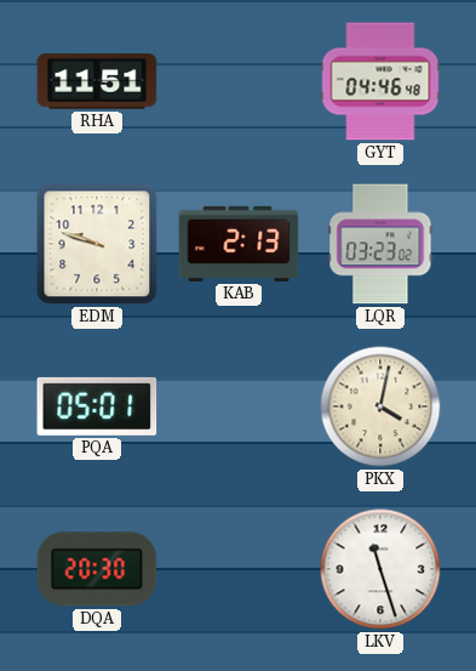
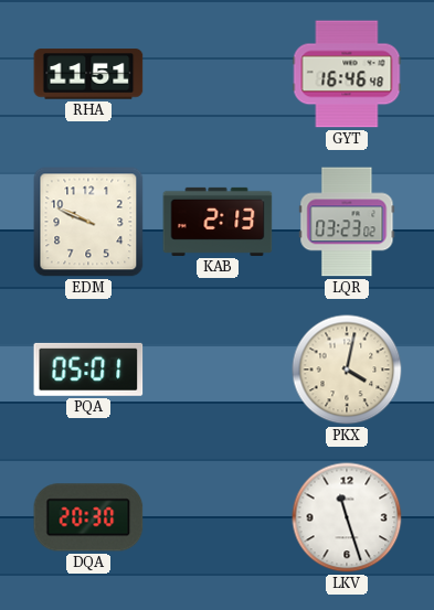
GYT: 04:46 -> 16:46 (347, 74)
EDM: 9:48 -> 9:49 (88, 222)
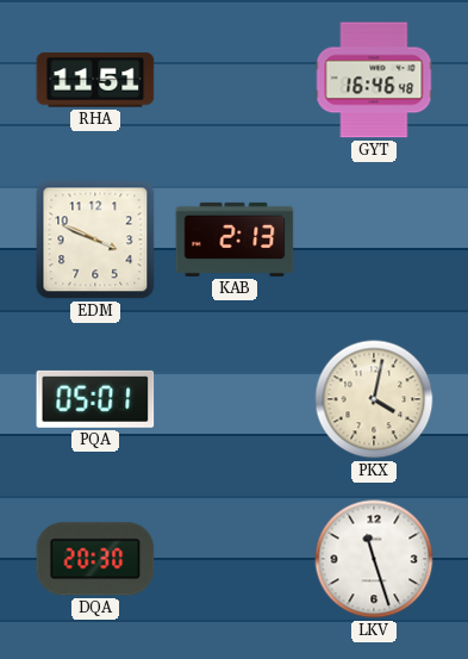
EDM: 9:49 -> 3:49 (95, 240)
LQR: 03:23 -> none (347, 222)
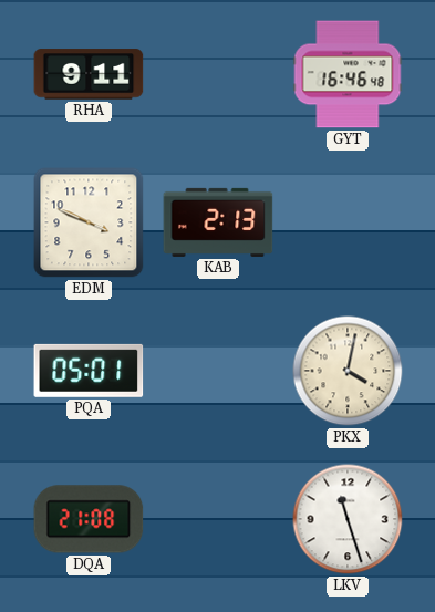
RHA: 11:51 -> 9:11 (89, 74)
DQA: 20:30 -> 21:08 (89, 519)
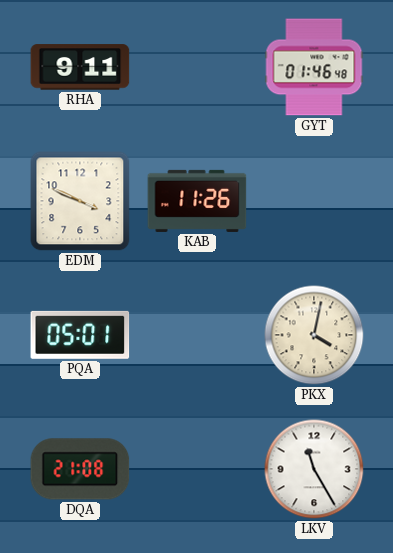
GYT: 16:46 -> 01:46 (314, 67)
KAB: 2:13 -> 11:26 (197, 201)
LKV: 11:27 -> 11:25 (314, 469)
